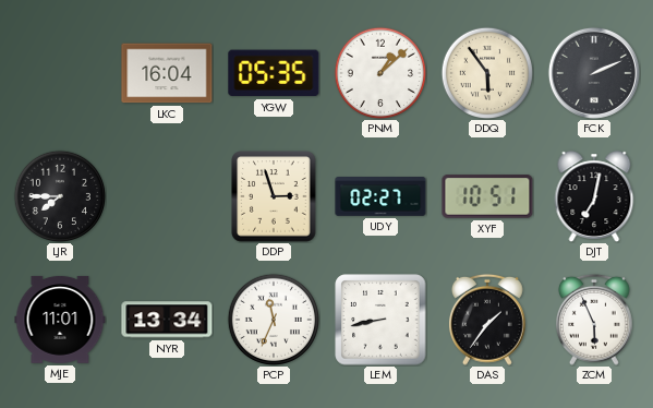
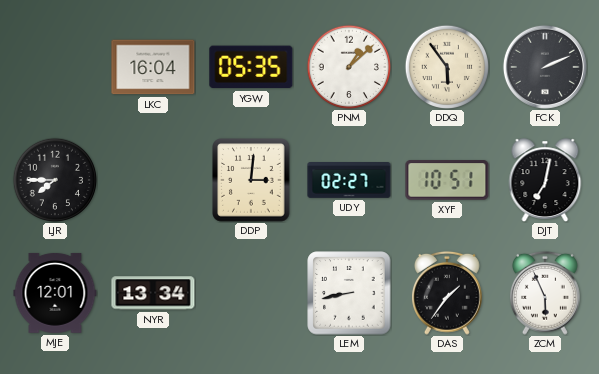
DDP: 2:57 -> 3:01 (252, 180)
MJE: 11:01 -> 12:01 (55, 293)
PCP: 11:34 -> none (273, 319)
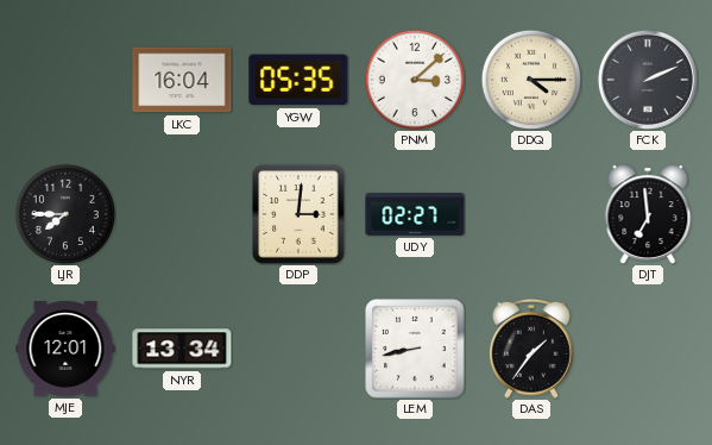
PNM: 1:08 -> 3:08 (414, 79)
DDQ: 5:54 -> 4:15 (530, 79)
XYF: 10:51 -> none (447, 180)
DJT: 7:02 -> 6:59 (648, 214)
ZCM: 5:56 -> none (545, 293)
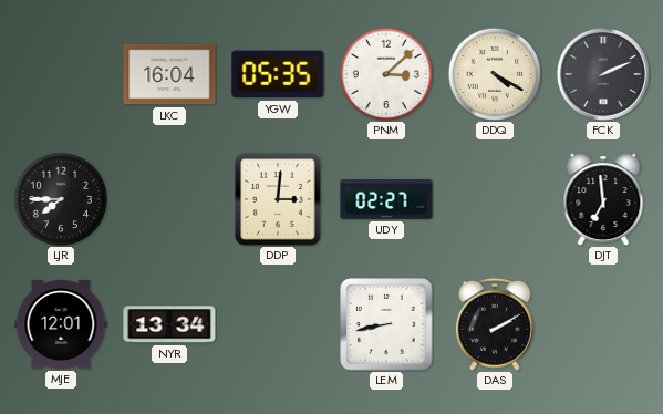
DDQ: 4:15 -> 4:20 (494, 73)
DAS: 1:36 -> 2:10 (495, 324)
